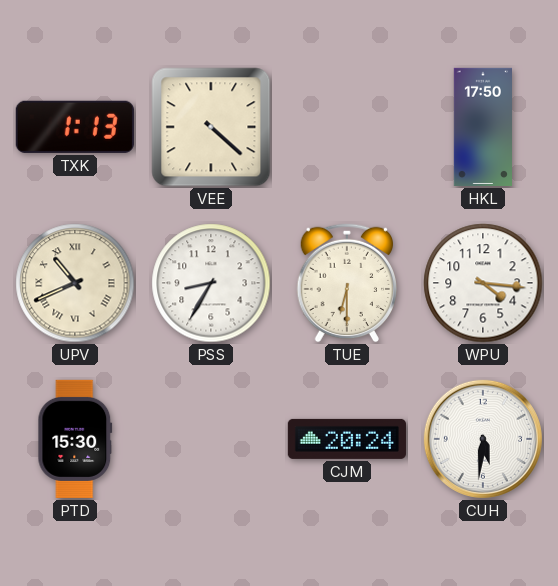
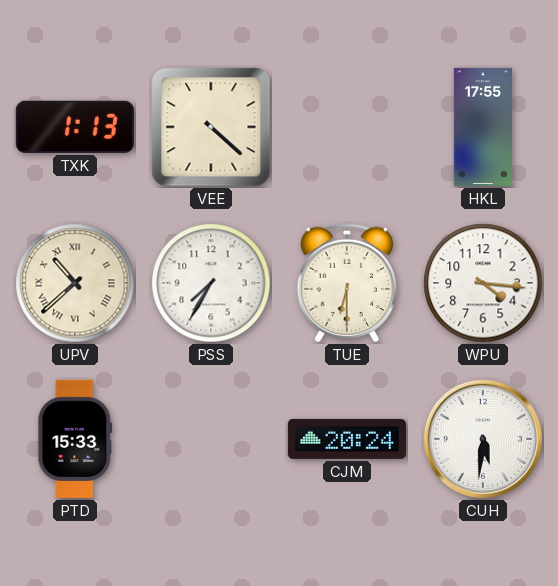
HKL: 17:50 -> 17:55 (482, 127)
UPV: 10:41 -> 10:38 (75, 283)
PSS: 8:35 -> 7:35 (211, 283)
PTD: 15:30 -> 15:33 (75, 439)
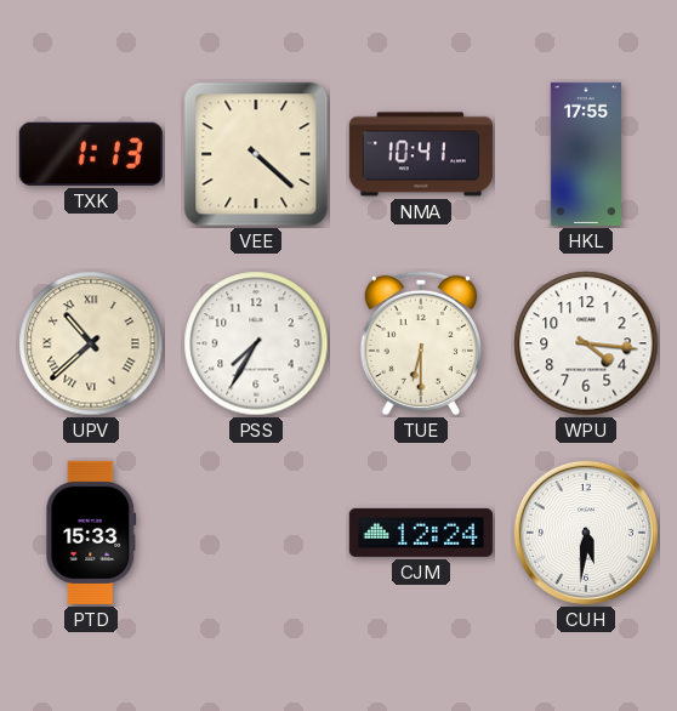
NMA: none -> 10:41 (421, 154)
CJM: 20:24 -> 12:24 (421, 533)
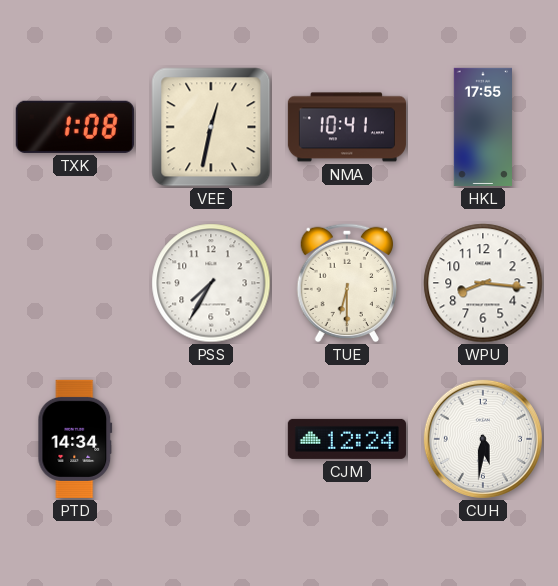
TXK: 1:13 -> 1:08 (75, 127)
VEE: 4:22 -> 12:32 (211, 127)
UPV: 10:38 -> none (91, 343)
WPU: 4:16 -> 8:16 (483, 283)
PTD: 15:33 -> 14:34 (75, 439)
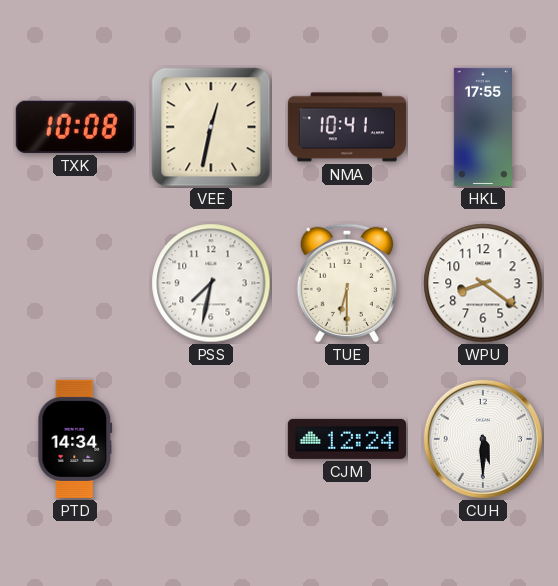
TXK: 1:08 -> 10:08 (75, 127)
PSS: 7:35 -> 7:32 (211, 283)
WPU: 8:16 -> 8:21 (483, 283)
CUH: 5:31 -> 5:30 (483, 439)
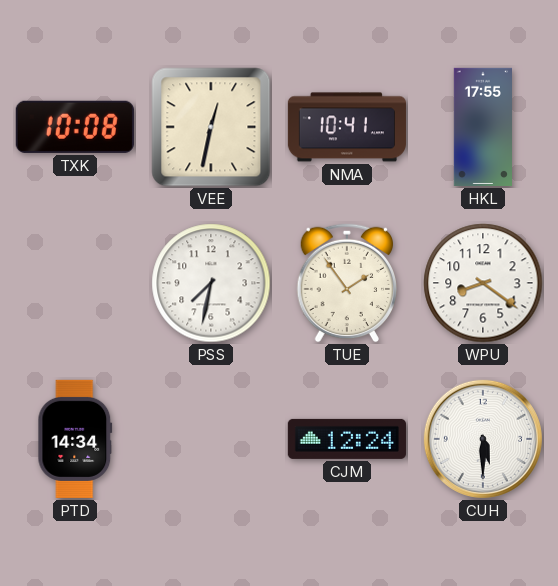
TUE: 6:30 -> 1:54 (346, 283)
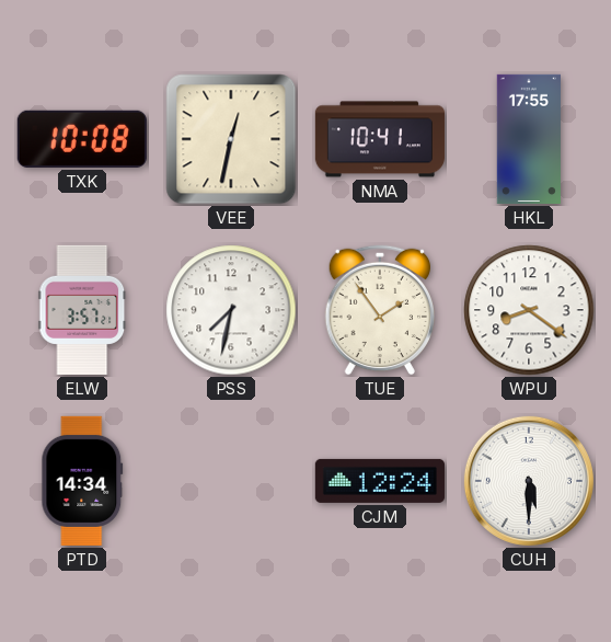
ELW: none -> 3:57 (82, 310)
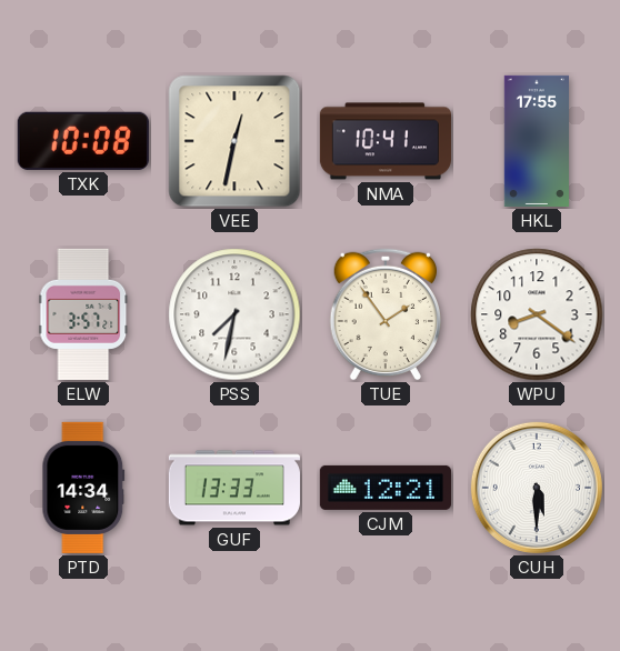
GUF: none -> 13:33 (234, 488)
CJM: 12:24 -> 12:21 (386, 488)
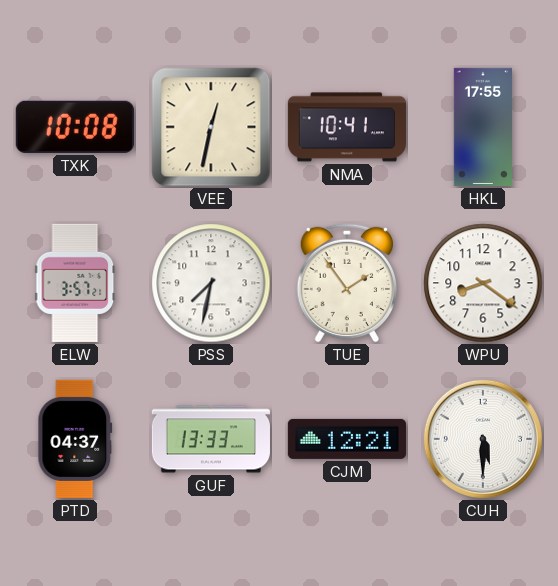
PTD: 14:34 -> 04:37 (75, 439)
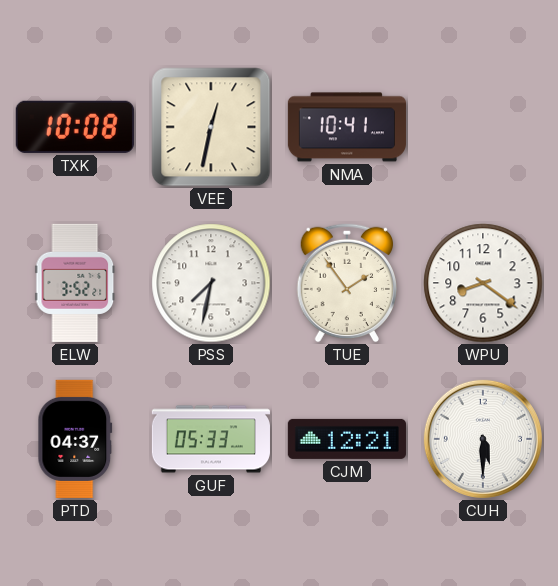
HKL: 17:55 -> none (482, 127)
ELW: 3:57 -> 3:52 (75, 283)
GUF: 13:33 -> 05:33 (211, 439)
